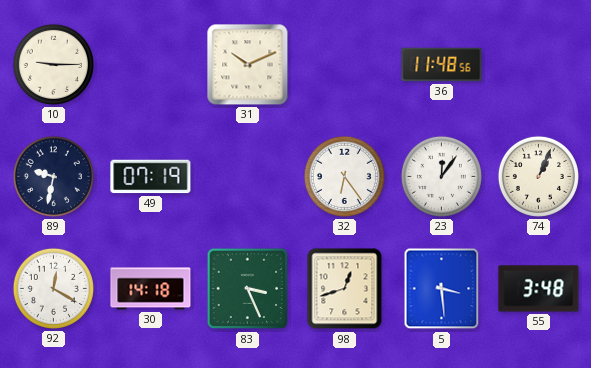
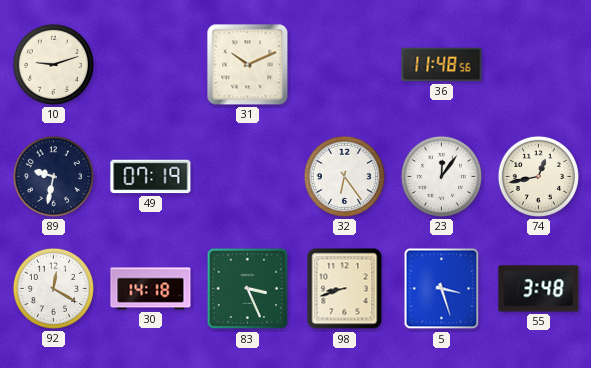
10: 9:15 -> 9:12 (53, 64)
74: 1:04 -> 12:43 (538, 176)
98: 12:42 -> 8:42 (345, 289)
5: 3:29 -> 3:27 (442, 289)
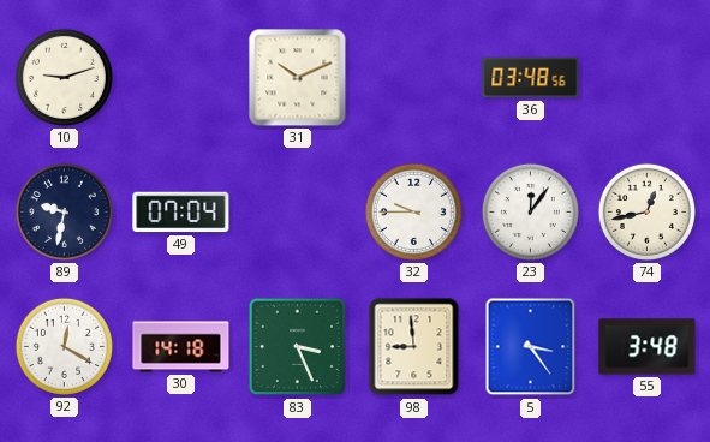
36: 11:48 -> 03:48 (531, 78)
49: 07:19 -> 07:04 (181, 213)
32: 6:24 -> 9:45 (413, 211)
98: 8:42 -> 8:59 (414, 347)
5: 3:27 -> 3:24 (531, 347)
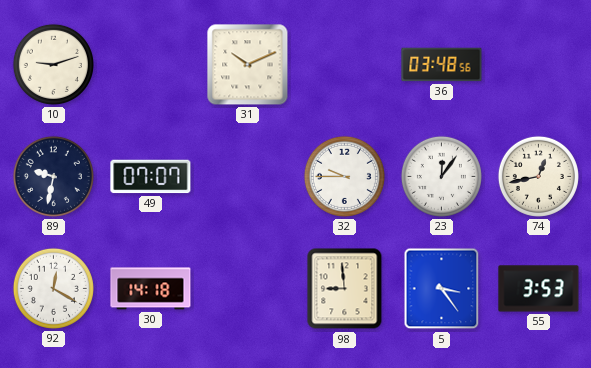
49: 07:04 -> 07:07 (151, 177)
83: 3:26 -> none (298, 347)
55: 3:48 -> 3:53 (539, 289)
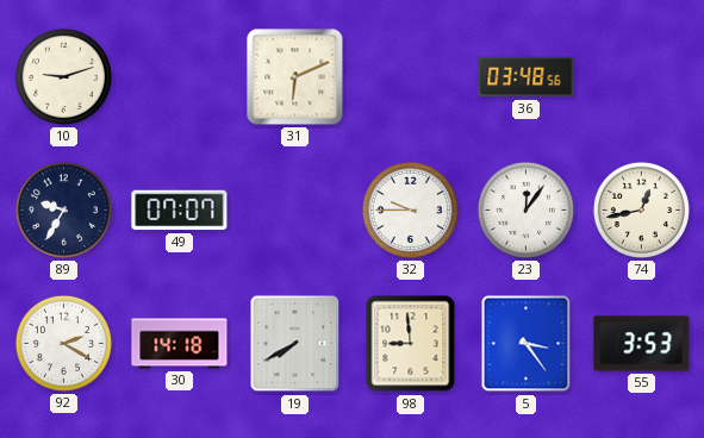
31: 10:11 -> 6:11 (295, 77)
89: 9:32 -> 9:35 (63, 209)
92: 12:20 -> 2:20 (63, 343)
19: none -> 7:40 (295, 344)
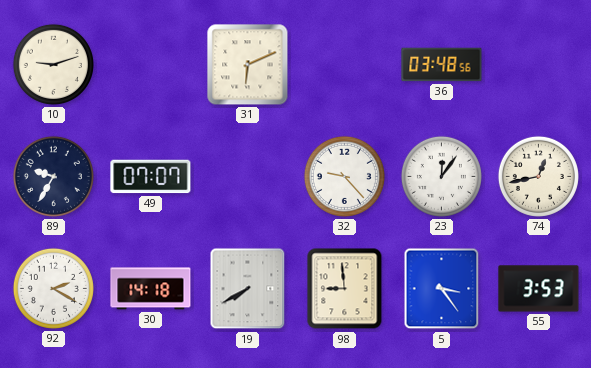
32: 9:45 -> 9:23 (344, 176)
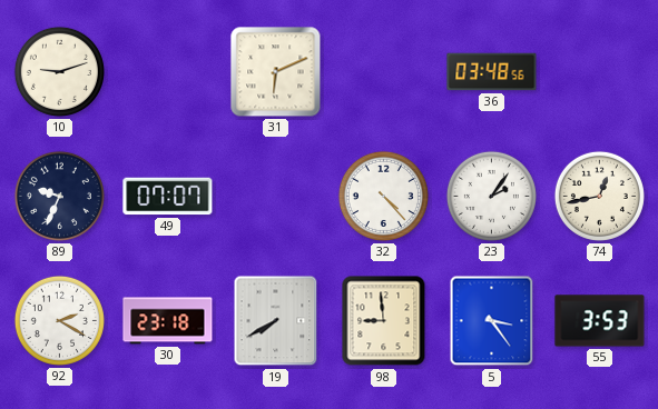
89: 9:35 -> 9:34 (59, 196)
32: 9:23 -> 4:23 (383, 196)
23: 12:06 -> 2:06 (491, 196)
30: 14:18 -> 23:18 (168, 321)
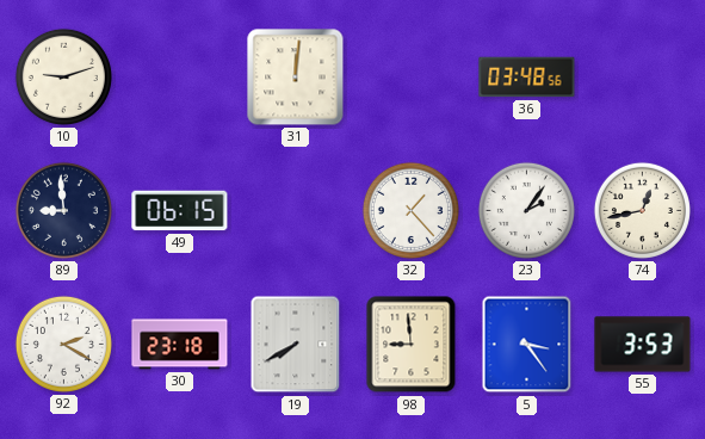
31: 6:11 -> 12:01 (296, 78)
89: 9:34 -> 8:59 (63, 210)
49: 07:07 -> 06:15 (180, 211)
32: 4:23 -> 1:23 (410, 210)
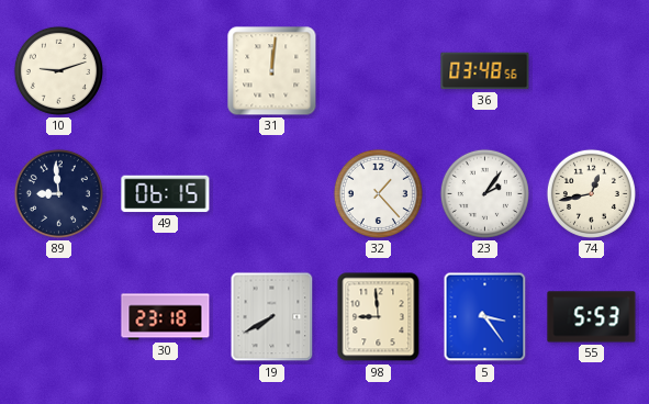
92: 2:20 -> none (63, 344)
55: 3:53 -> 5:53 (592, 317)
